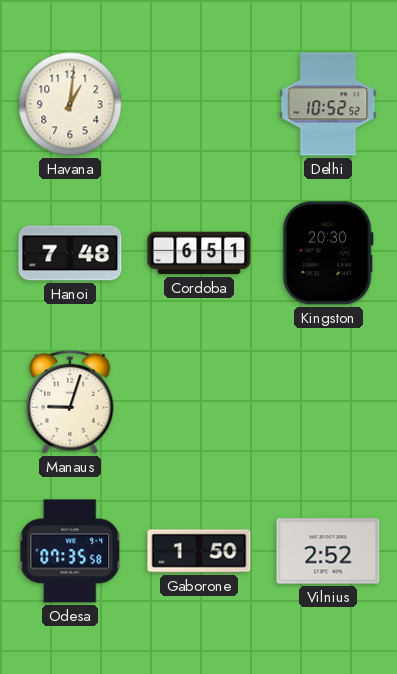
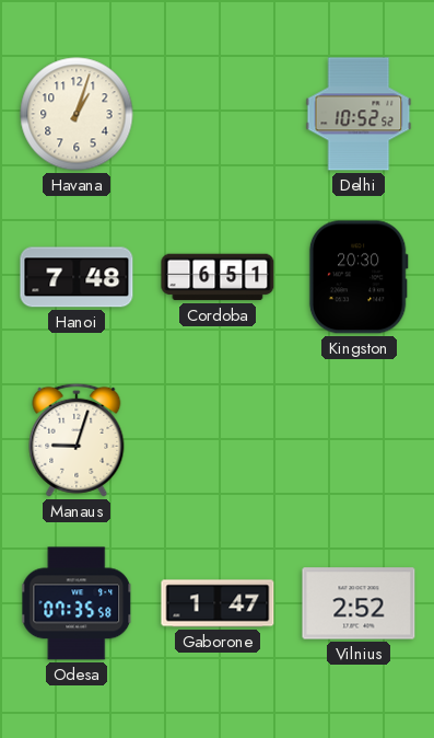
Havana: 1:01 -> 1:03 (77, 114)
Gaborone: 1:50 -> 1:47 (218, 603)
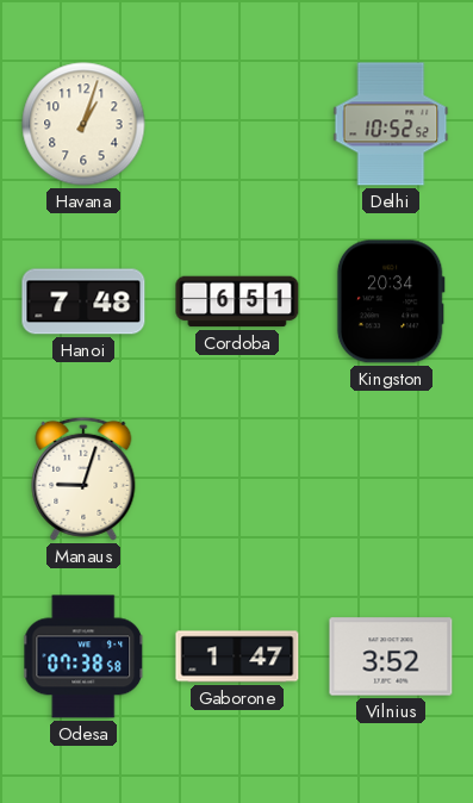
Kingston: 20:30 -> 20:34 (391, 301)
Odesa: 07:35 -> 07:38 (85, 656)
Vilnius: 2:52 -> 3:52 (391, 656)
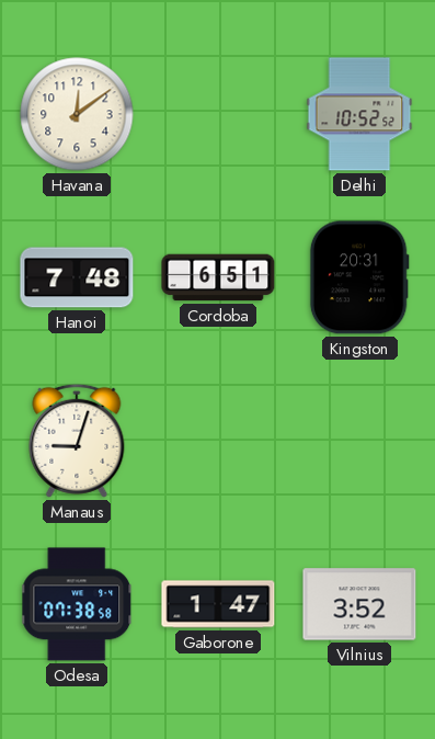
Havana: 1:03 -> 12:09 (77, 114)
Kingston: 20:34 -> 20:31 (359, 277)
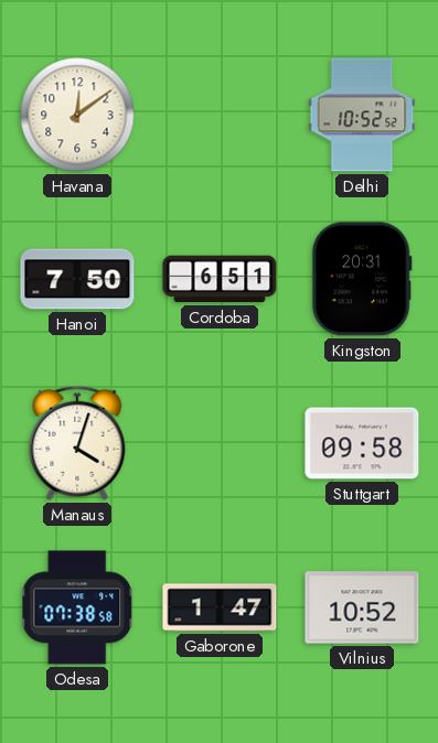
Hanoi: 7:48 -> 7:50 (77, 279)
Manaus: 9:03 -> 4:03 (77, 443)
Stuttgart: none -> 09:58 (362, 443)
Vilnius: 3:52 -> 10:52 (362, 607)
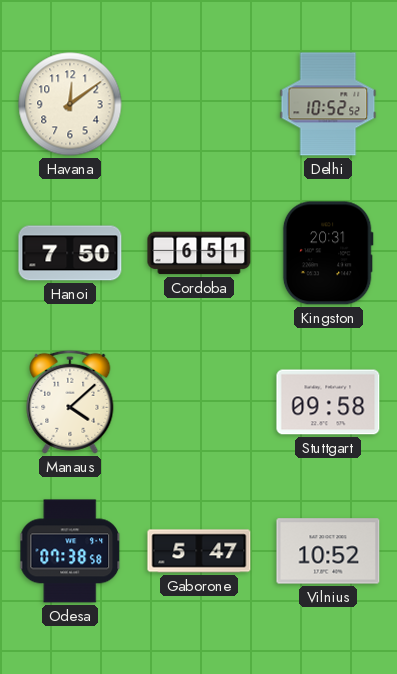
Manaus: 4:03 -> 4:08 (70, 402)
Gaborone: 1:47 -> 5:47 (199, 551)
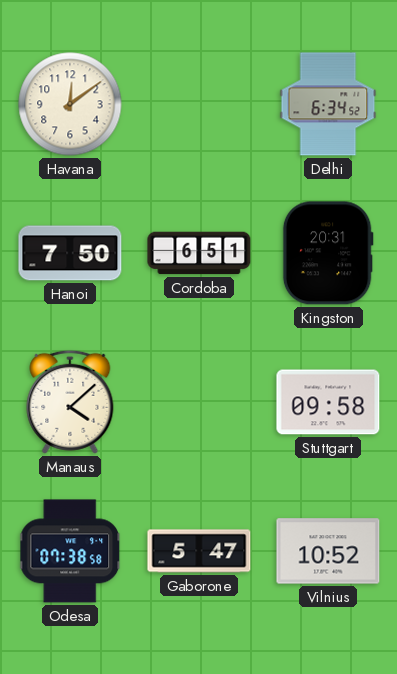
Delhi: 10:52 -> 6:34 (328, 104)
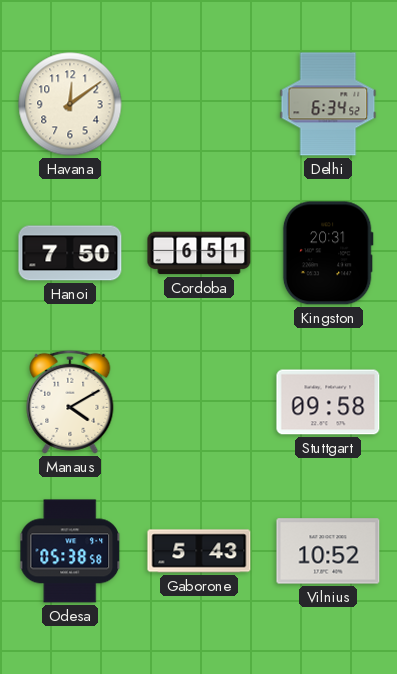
Manaus: 4:08 -> 4:10 (70, 402)
Odesa: 07:38 -> 05:38 (71, 551)
Gaborone: 5:47 -> 5:43 (199, 551)
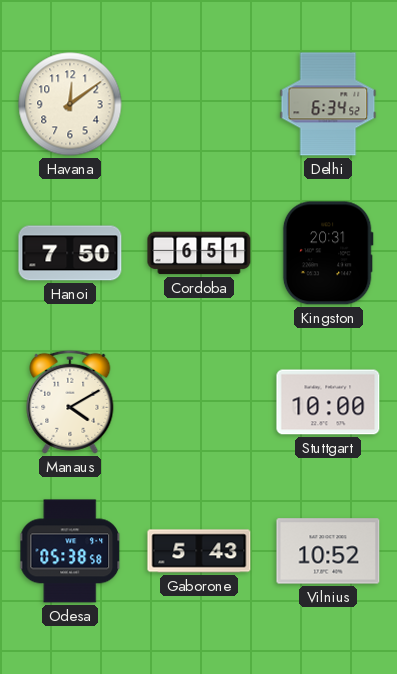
Stuttgart: 09:58 -> 10:00 (328, 402)
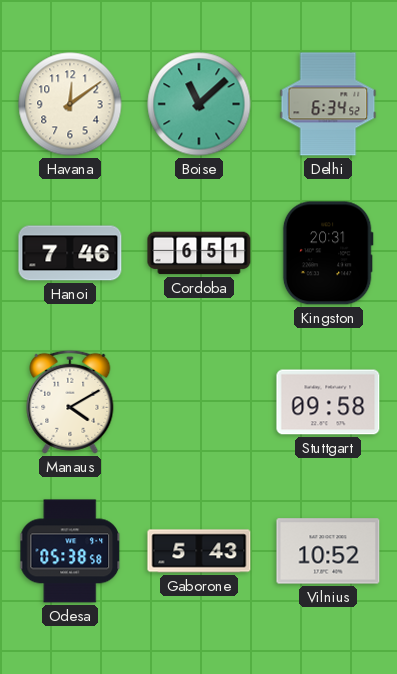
Boise: none -> 11:08 (199, 104)
Hanoi: 7:50 -> 7:46 (70, 253)
Stuttgart: 10:00 -> 09:58 (328, 402)
